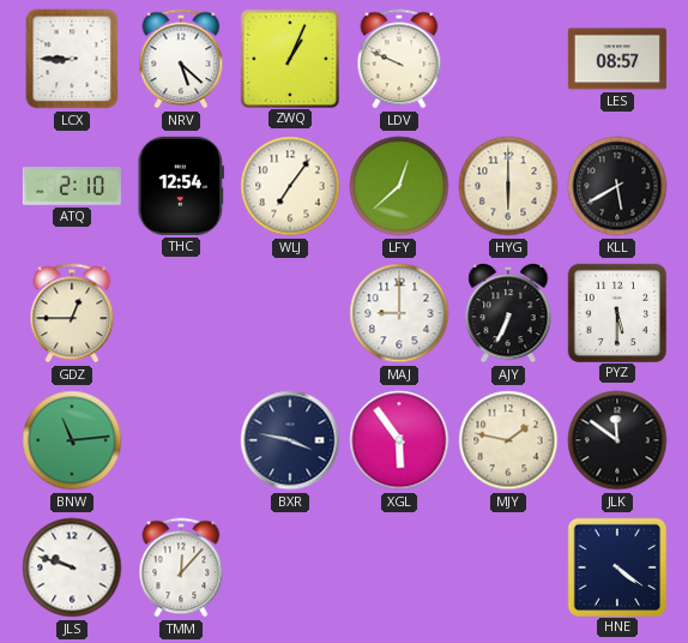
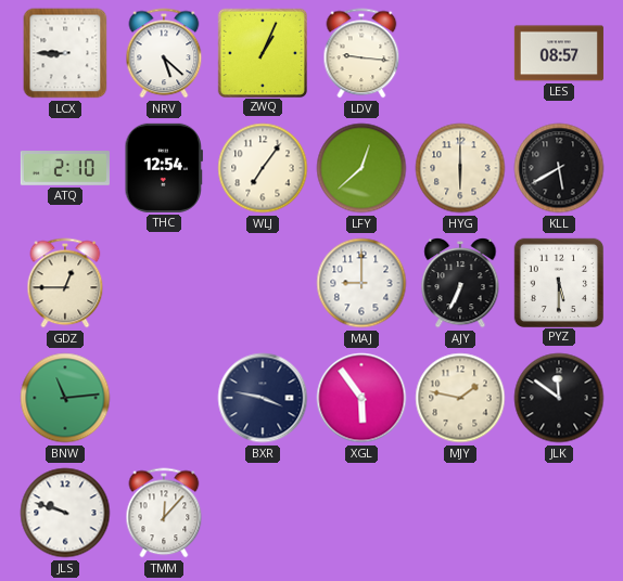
LDV: 9:49 -> 9:16 (361, 53)
HNE: 4:21 -> none (616, 566)
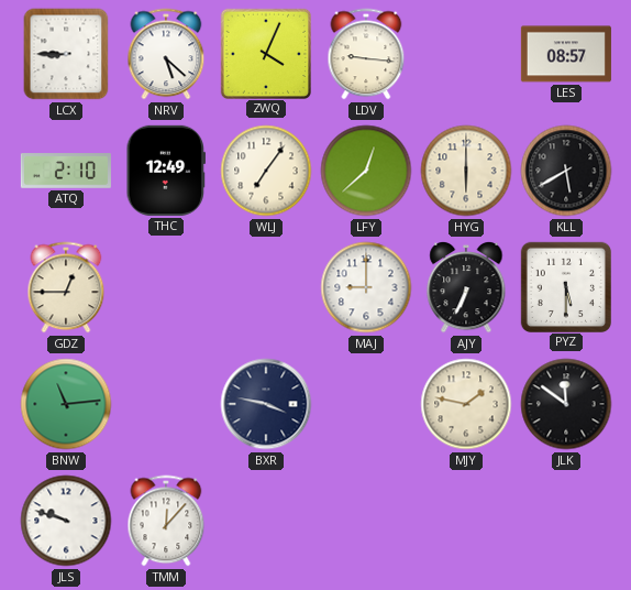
ZWQ: 1:04 -> 4:04 (266, 53)
THC: 12:54 -> 12:49 (165, 171)
XGL: 5:54 -> none (361, 398)
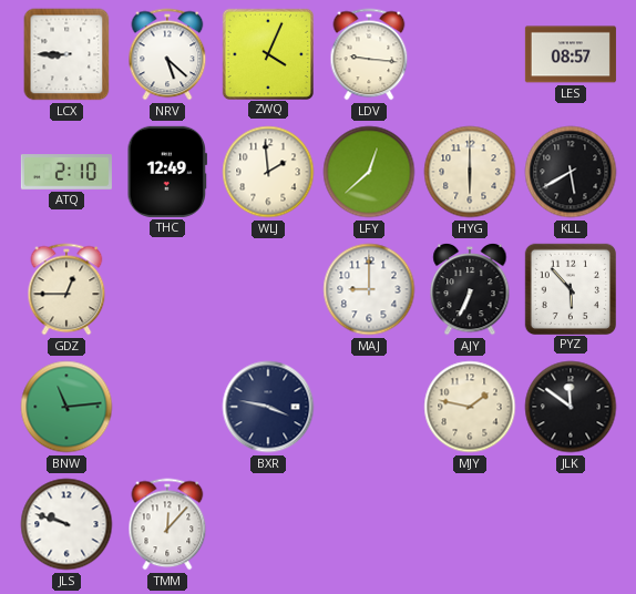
WLJ: 7:06 -> 1:59 (268, 172)
PYZ: 5:30 -> 5:53 (570, 288)
